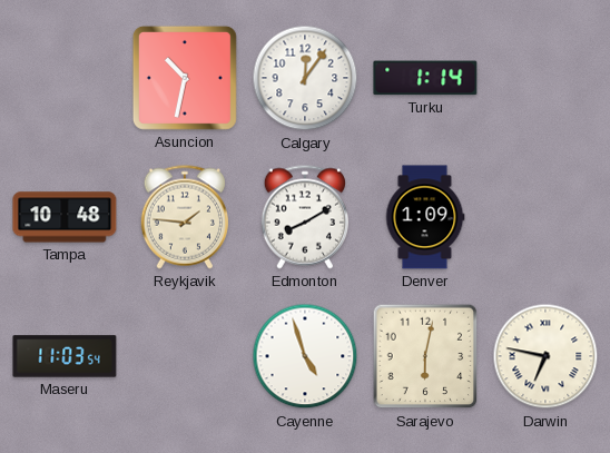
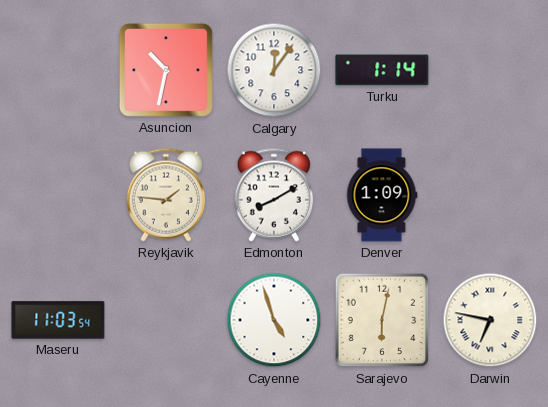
Tampa: 10:48 -> none (65, 217)
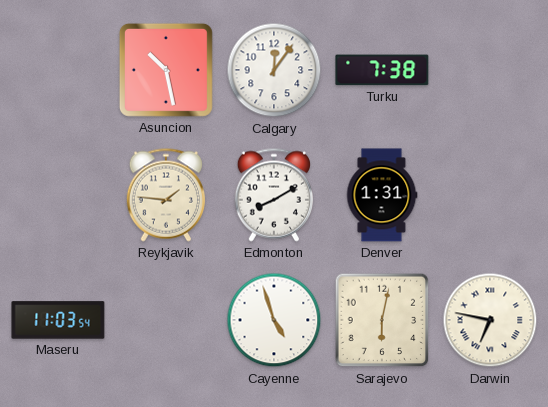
Asuncion: 10:32 -> 10:28 (166, 70)
Turku: 1:14 -> 7:38 (382, 70)
Denver: 1:09 -> 1:31 (382, 195)
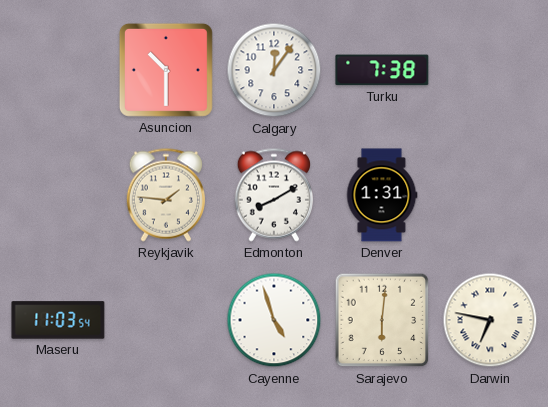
Asuncion: 10:28 -> 10:30 (166, 70)
Sarajevo: 6:02 -> 6:01 (382, 320)
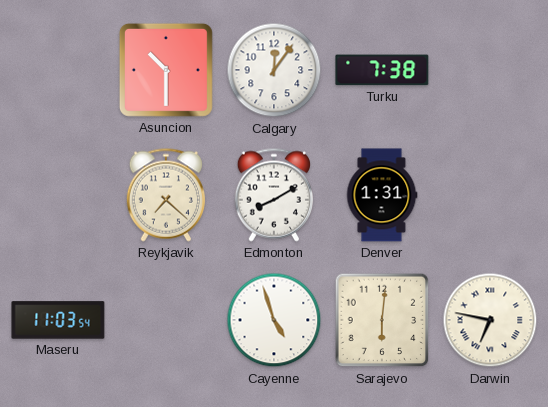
Reykjavik: 1:46 -> 7:22 (166, 195)
